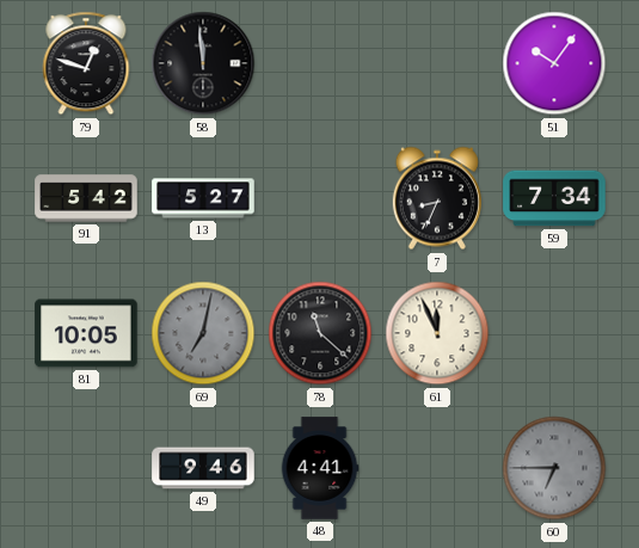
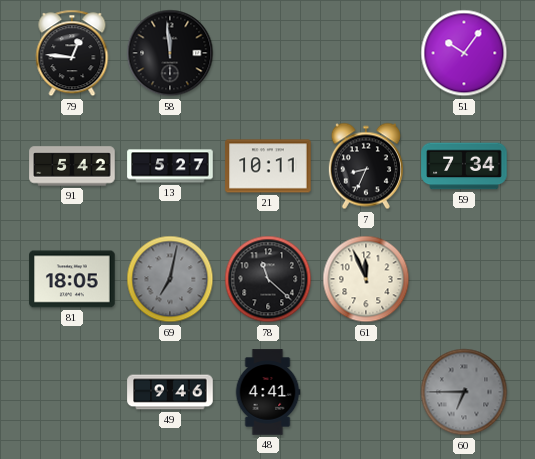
79: 12:48 -> 12:46 (72, 53)
21: none -> 10:11 (268, 166)
81: 10:05 -> 18:05 (72, 279)
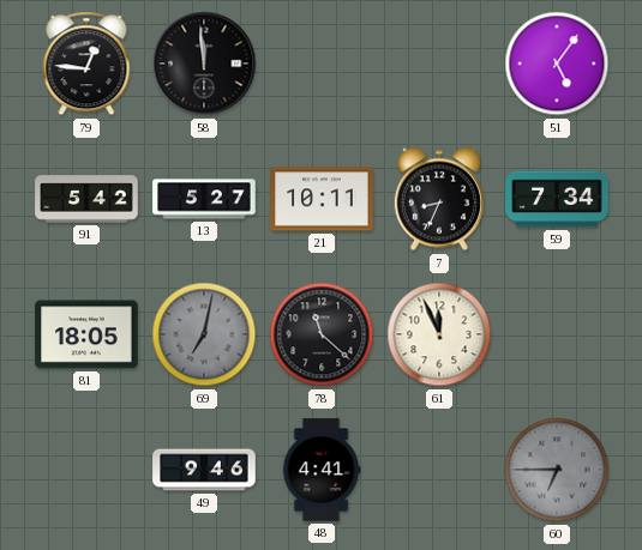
51: 10:06 -> 5:06 (557, 64)
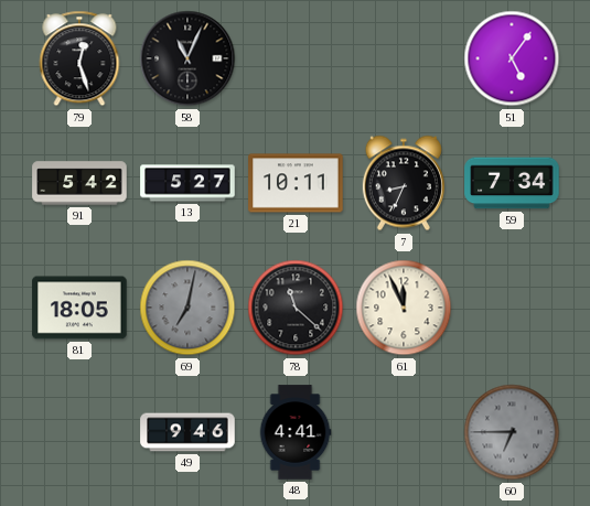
79: 12:46 -> 12:27 (79, 58)
58: 11:59 -> 11:04 (187, 58)
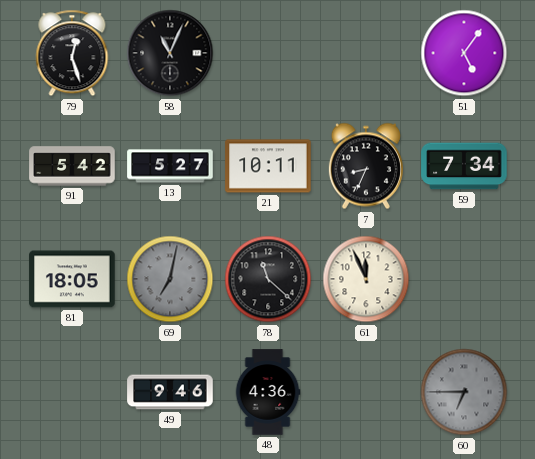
48: 4:41 -> 4:36 (268, 392)
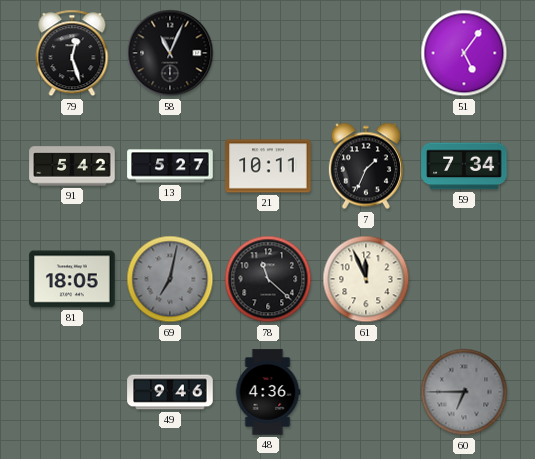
7: 8:34 -> 1:34 (366, 166)
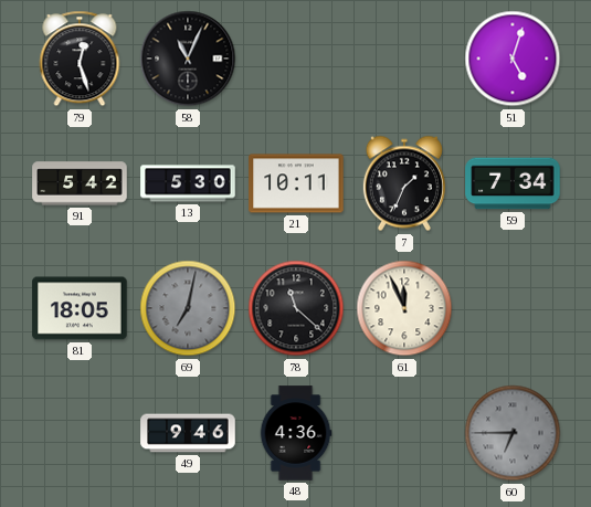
51: 5:06 -> 5:03 (513, 59)
13: 5:27 -> 5:30 (188, 183)
